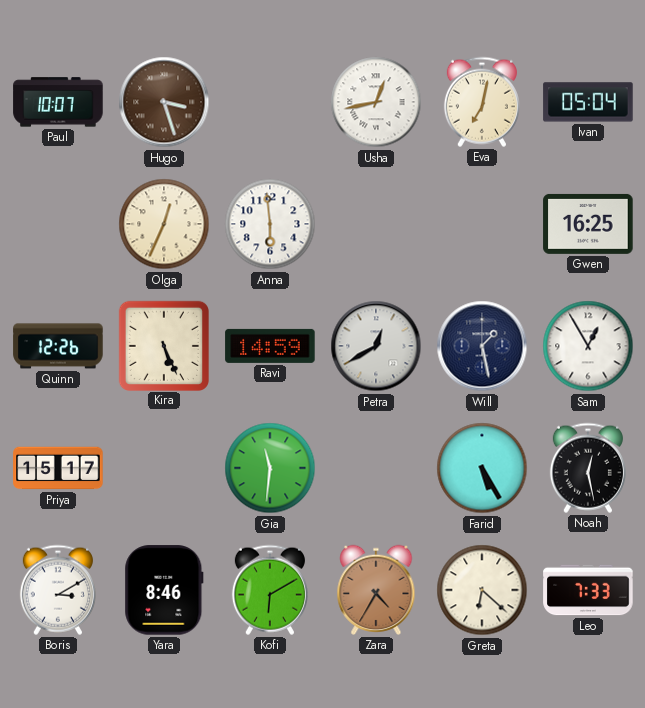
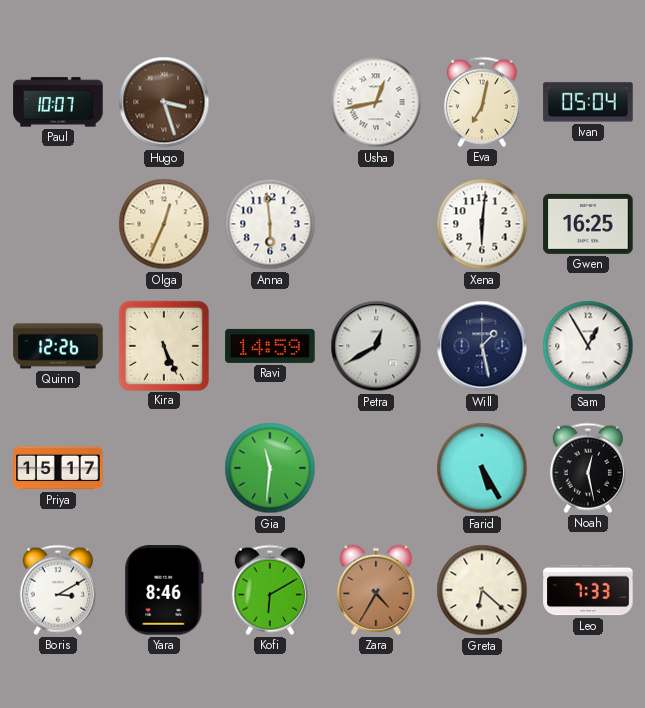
Xena: none -> 6:01 (482, 224)
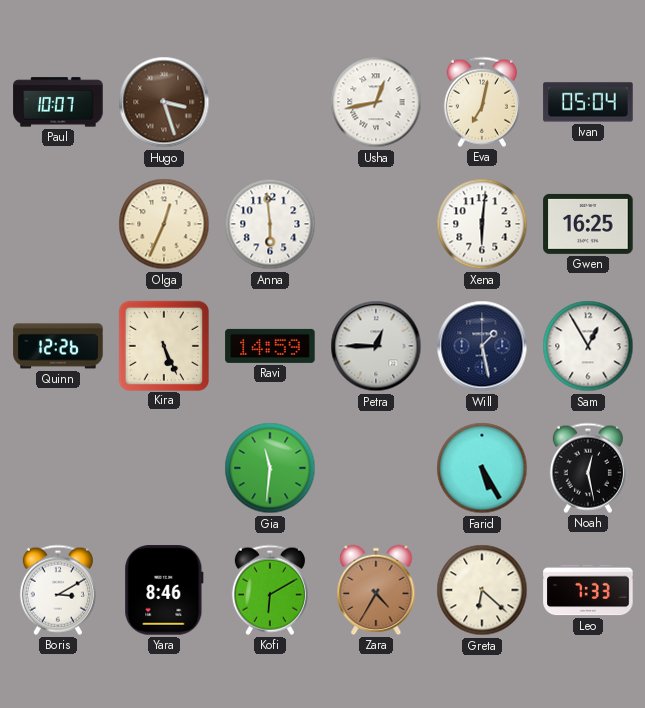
Petra: 12:40 -> 12:45 (376, 346)
Priya: 15:17 -> none (58, 468)
